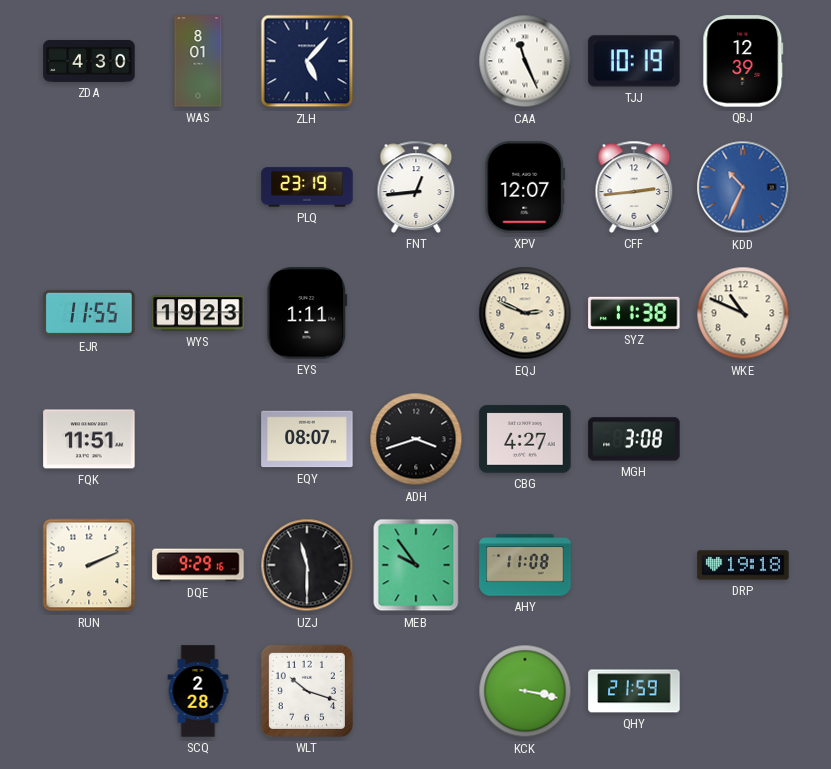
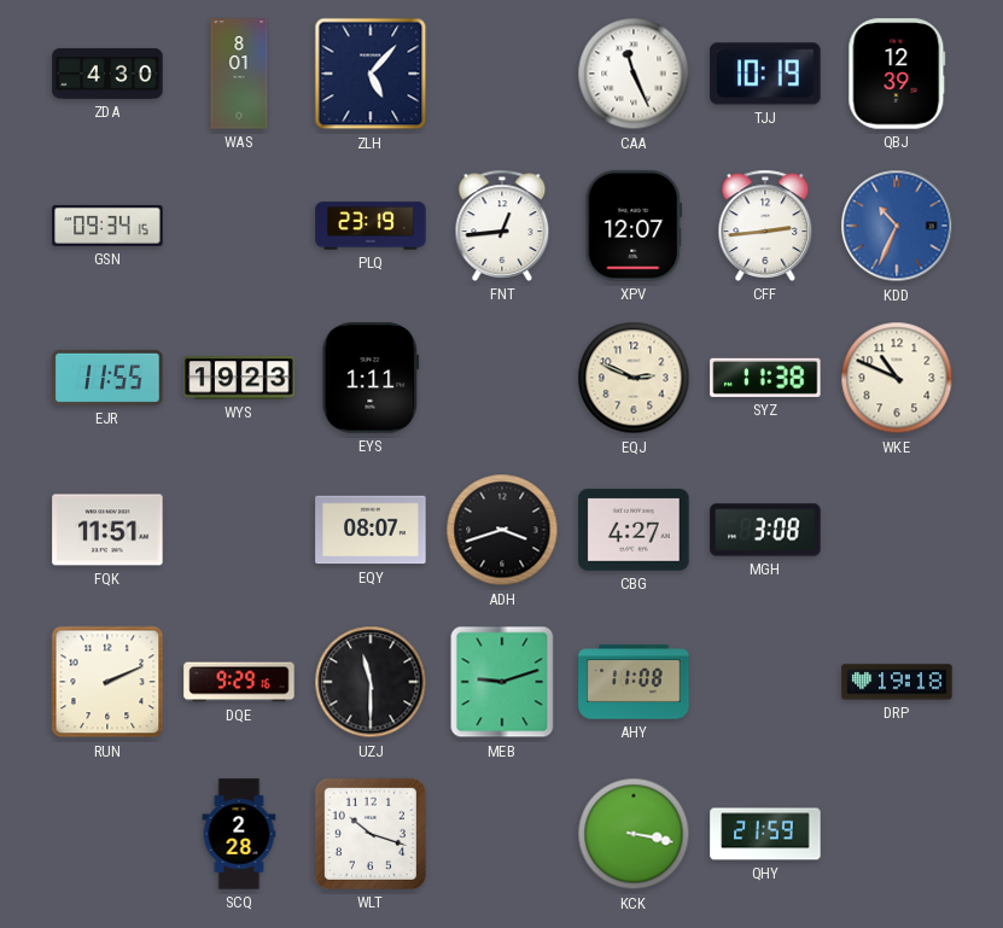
GSN: none -> 09:34 (107, 226)
MEB: 9:54 -> 9:12 (502, 682)
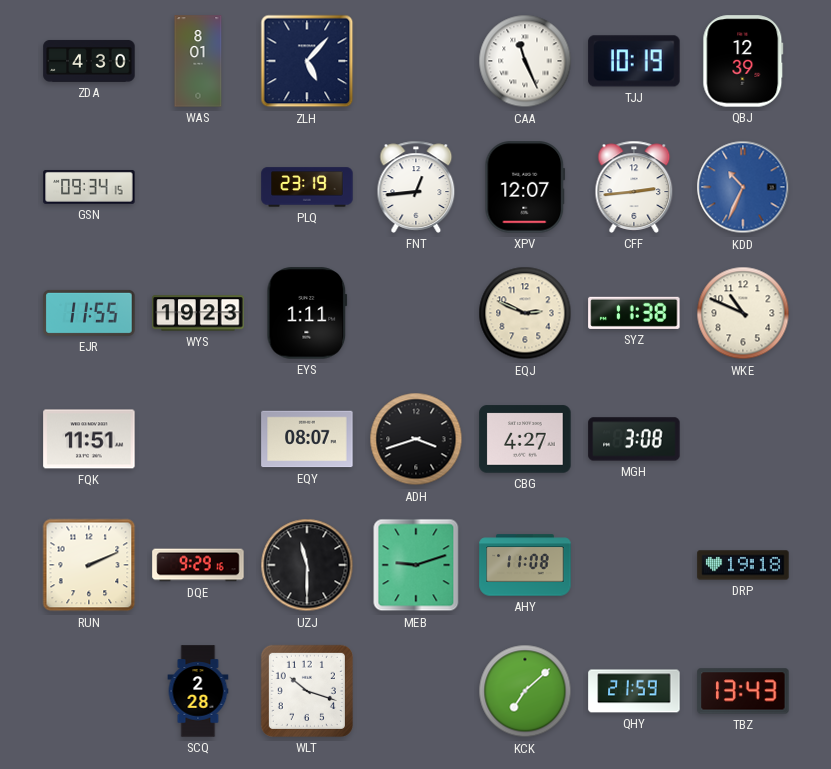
KCK: 3:17 -> 7:08 (525, 691)
TBZ: none -> 13:43 (743, 691)
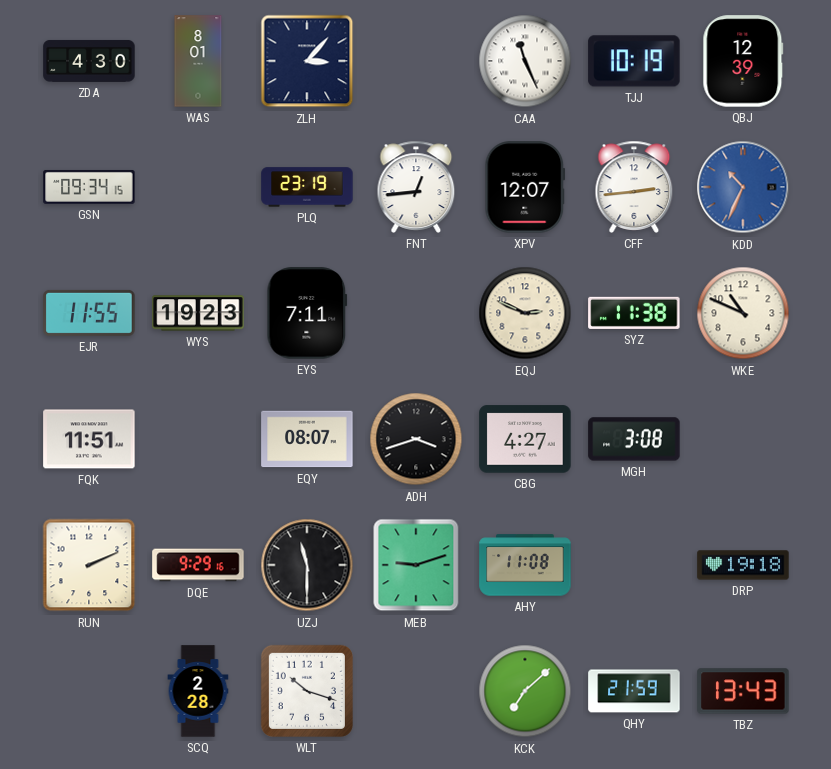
ZLH: 5:07 -> 3:07 (307, 61)
EYS: 1:11 -> 7:11 (307, 313)
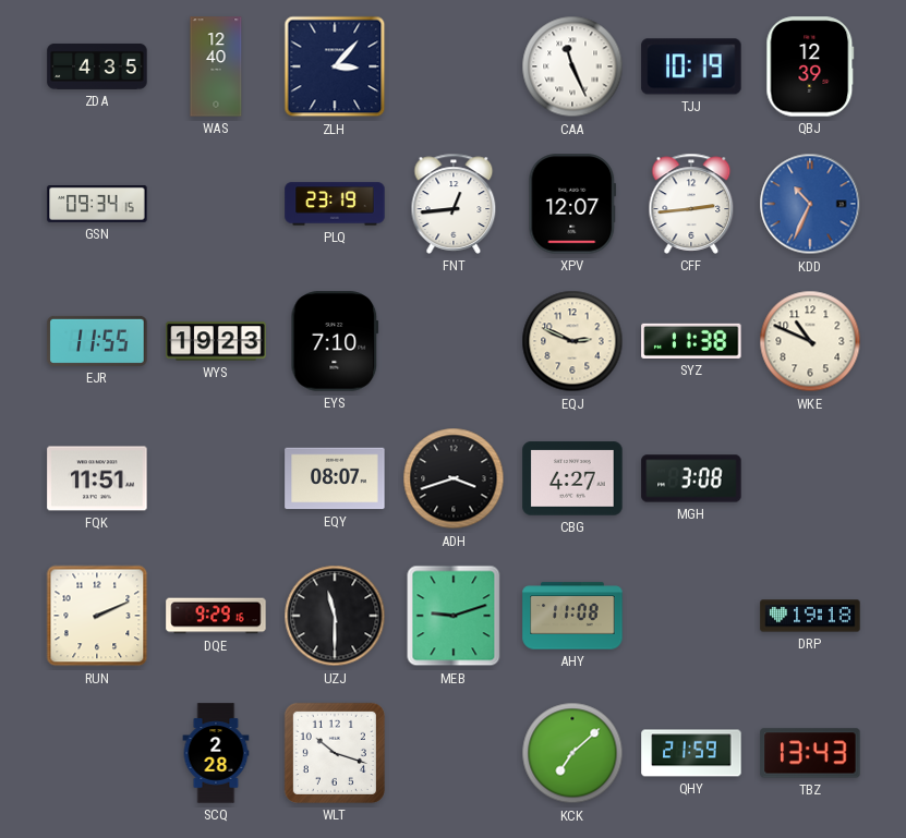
ZDA: 4:30 -> 4:35 (97, 66)
WAS: 8:01 -> 12:40 (216, 66)
EYS: 7:11 -> 7:10 (335, 341)
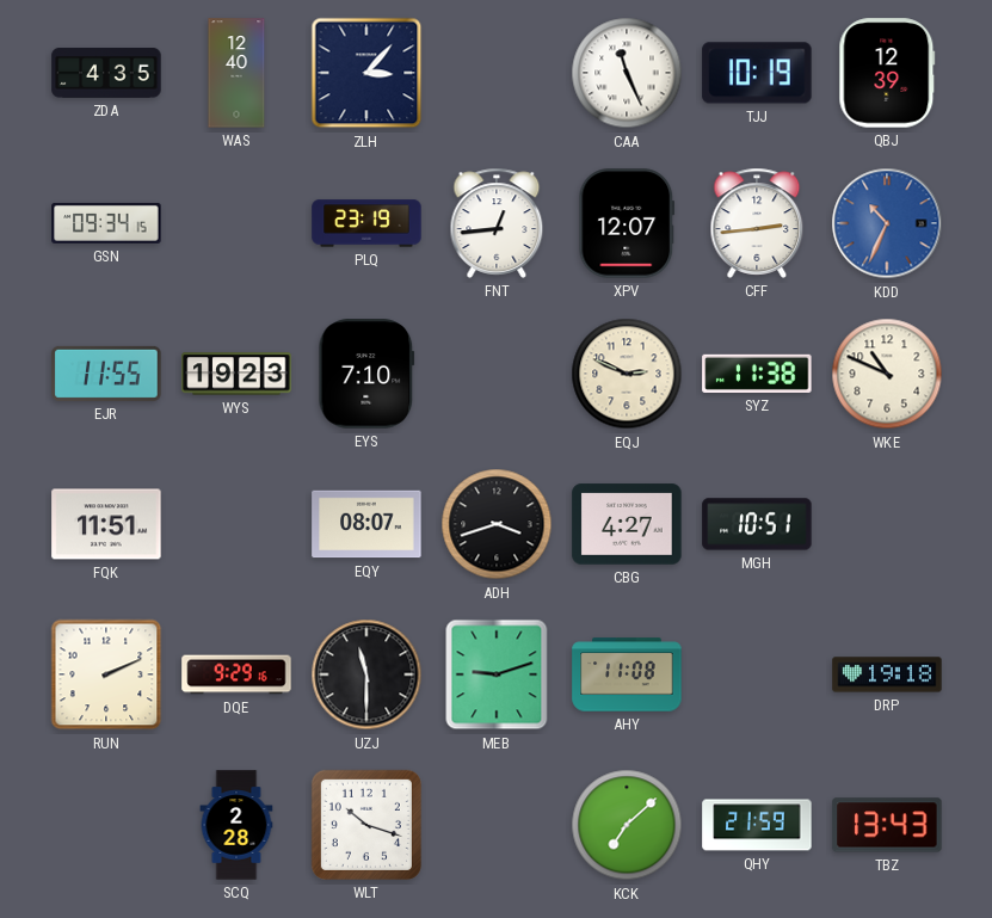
MGH: 3:08 -> 10:51 (757, 524)
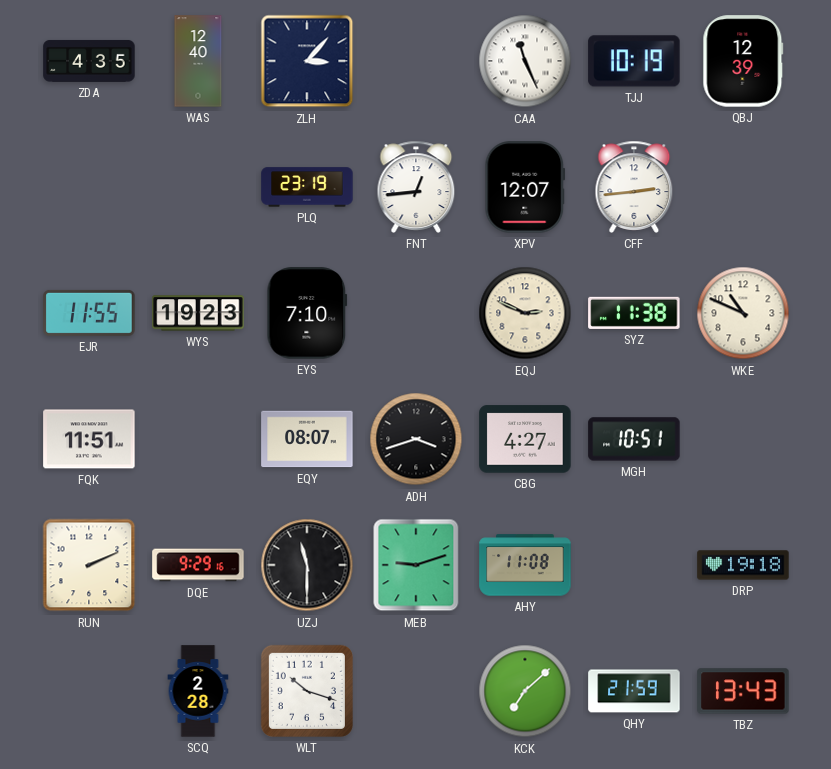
GSN: 09:34 -> none (106, 223)
KDD: 10:34 -> none (887, 223)
